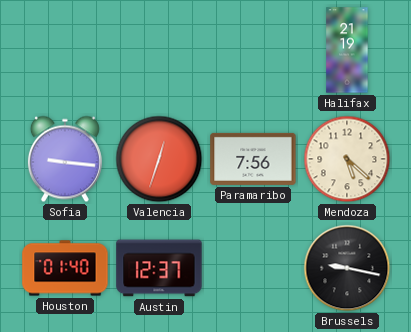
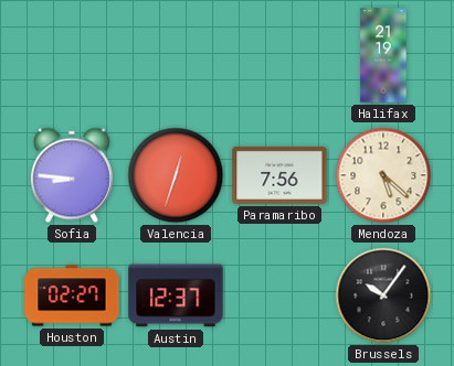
Sofia: 9:16 -> 8:46 (72, 175)
Houston: 01:40 -> 02:27 (72, 295)
Brussels: 9:17 -> 10:06 (383, 295)
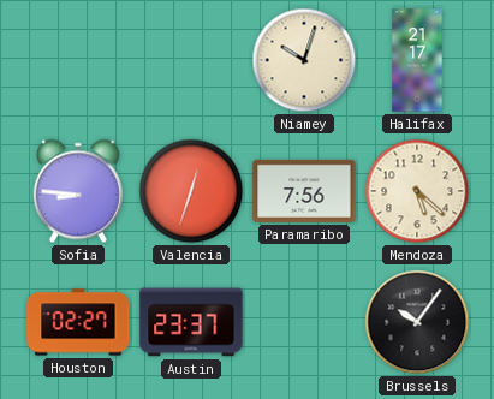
Niamey: none -> 10:03 (304, 60)
Halifax: 21:19 -> 21:17 (417, 60)
Austin: 12:37 -> 23:37 (191, 322)
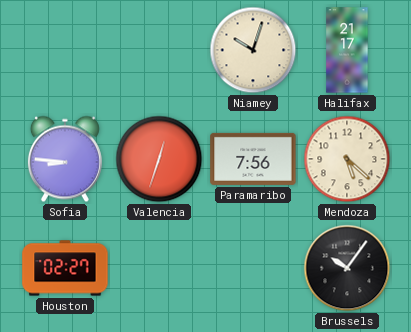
Austin: 23:37 -> none (191, 322)
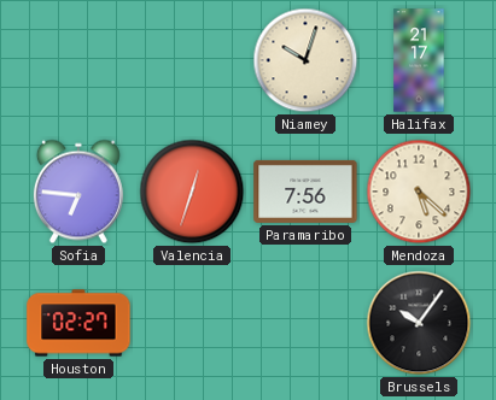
Sofia: 8:46 -> 6:46 (78, 192)
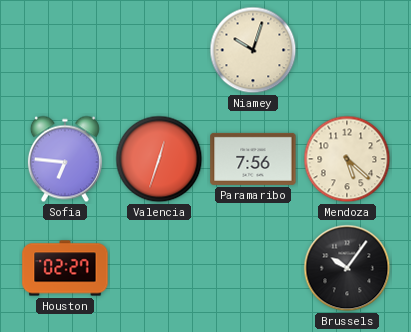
Halifax: 21:17 -> none (419, 60)
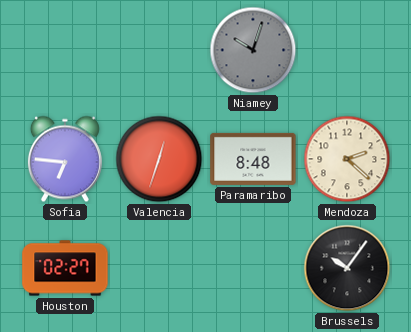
Niamey dial: cream -> grey (253, 50)
Paramaribo: 7:56 -> 8:48 (253, 159)
Mendoza: 5:22 -> 2:22 (347, 159)
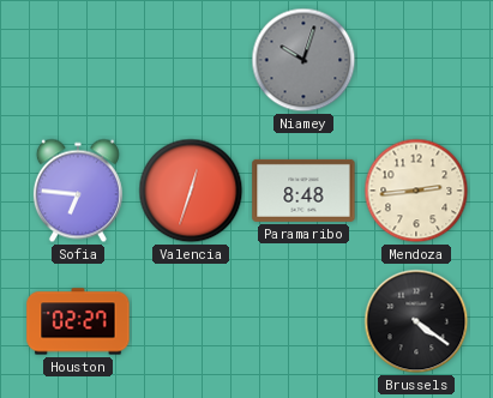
Mendoza: 2:22 -> 2:44 (416, 191)
Brussels: 10:06 -> 4:21 (416, 321)
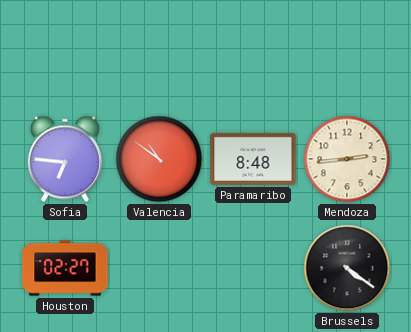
Niamey: 10:03 -> none (303, 60)
Valencia: 12:33 -> 10:51 (159, 159)
